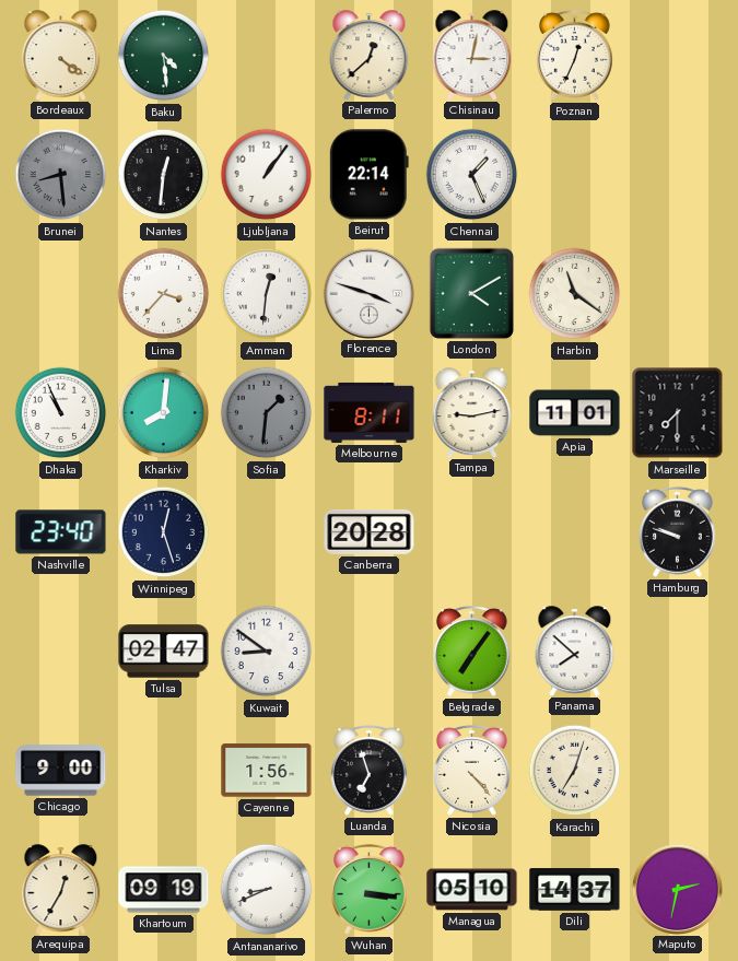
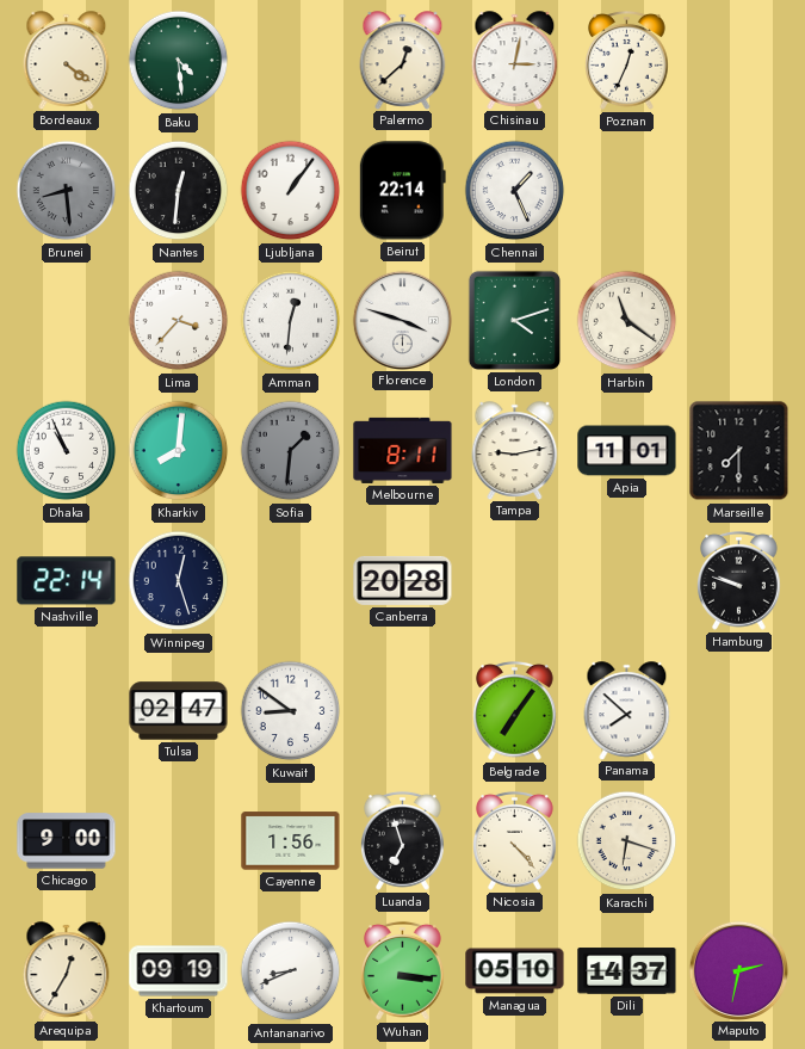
London: 4:10 -> 4:12 (514, 320)
Nashville: 23:40 -> 22:14 (67, 581)
Karachi: 7:03 -> 6:18 (627, 841)
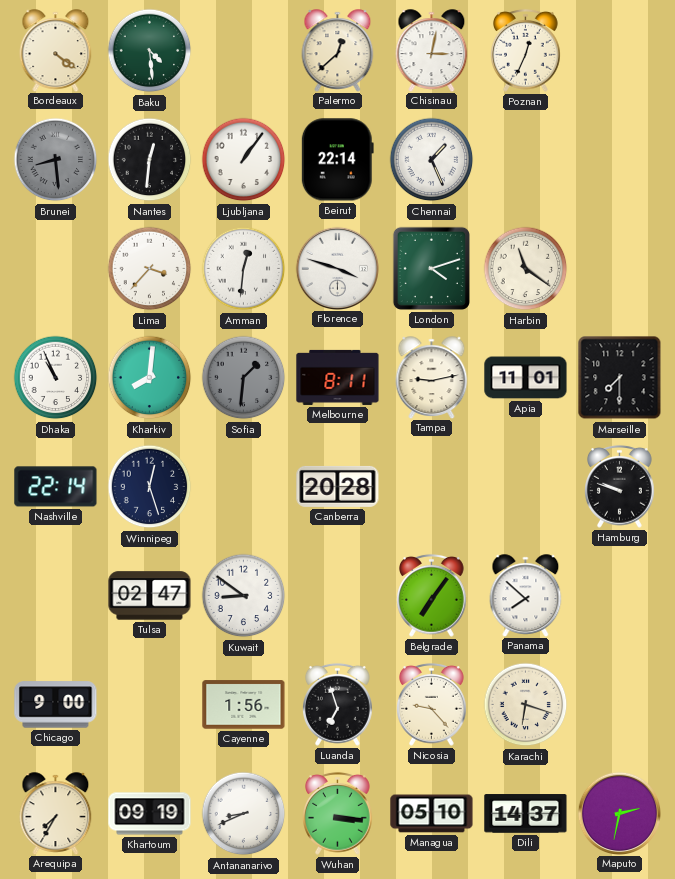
Nicosia: 4:23 -> 9:23 (432, 704)
Arequipa: 12:35 -> 7:35 (56, 813)
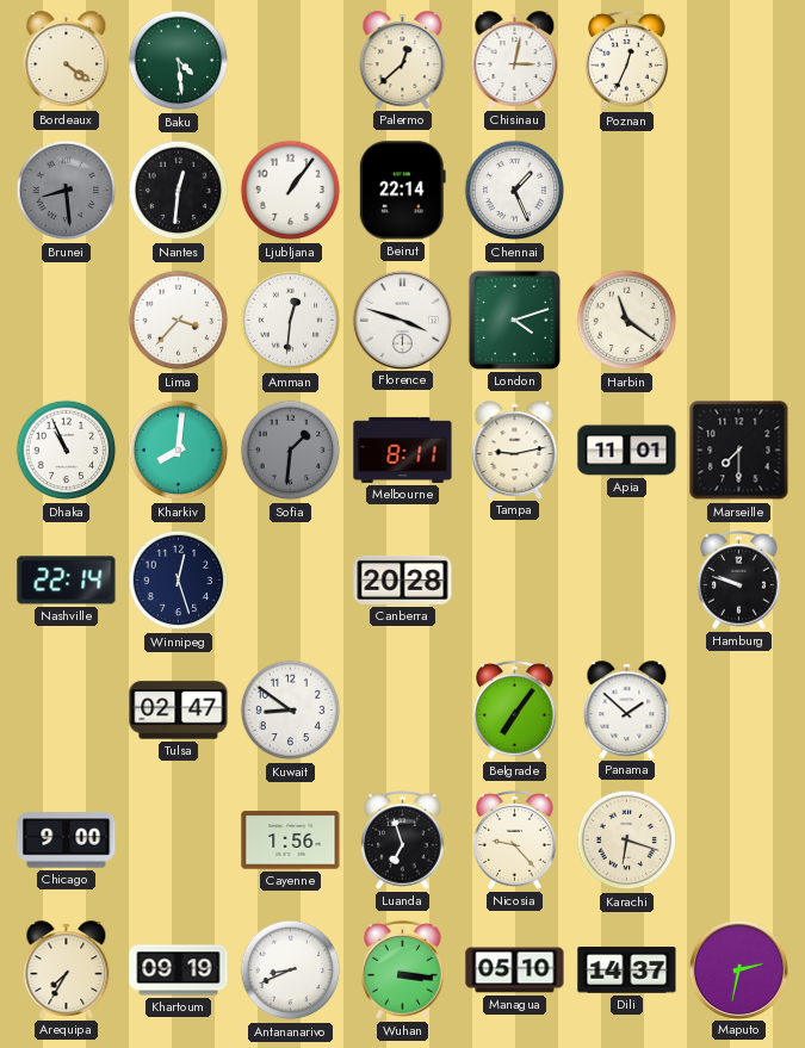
Panama: 7:52 -> 1:52 (627, 709)
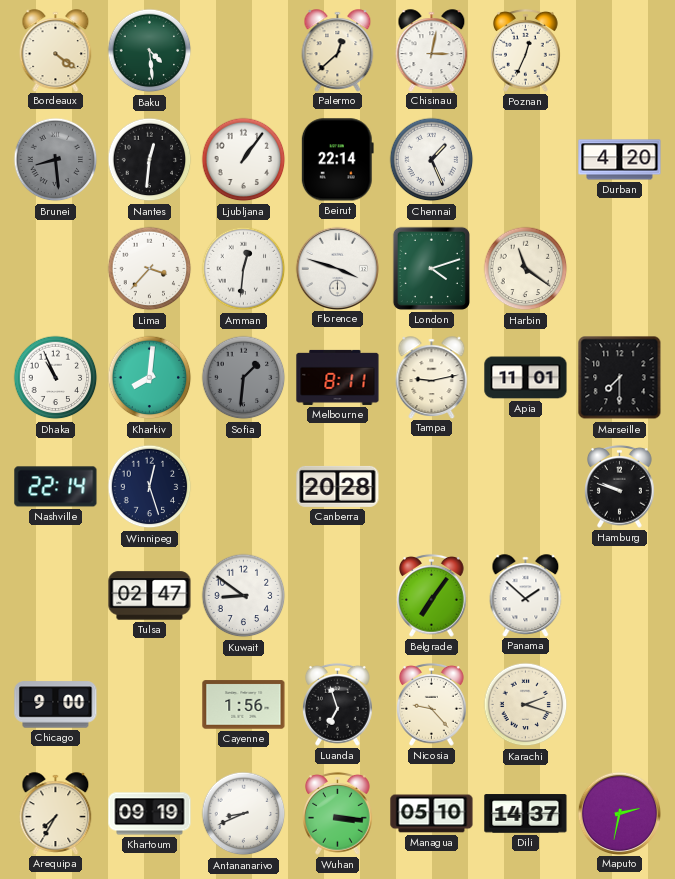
Durban: none -> 4:20 (620, 160)
Karachi: 6:18 -> 2:18 (526, 705)
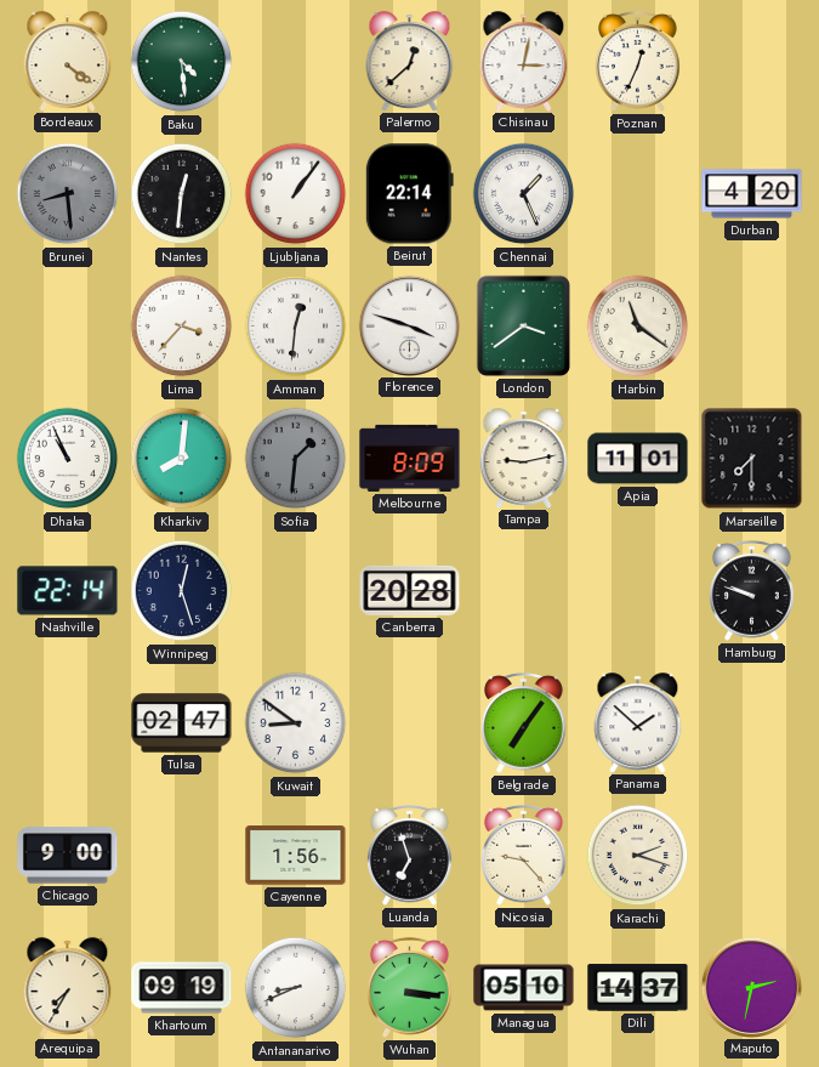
London: 4:12 -> 3:39 (523, 325)
Melbourne: 8:11 -> 8:09 (410, 458)
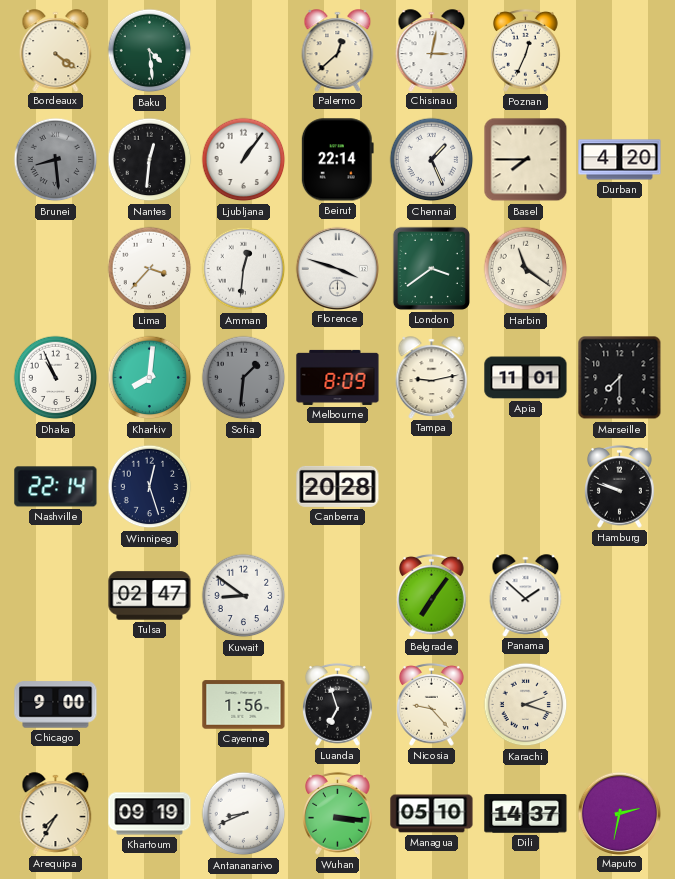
Basel: none -> 7:45 (526, 160)
